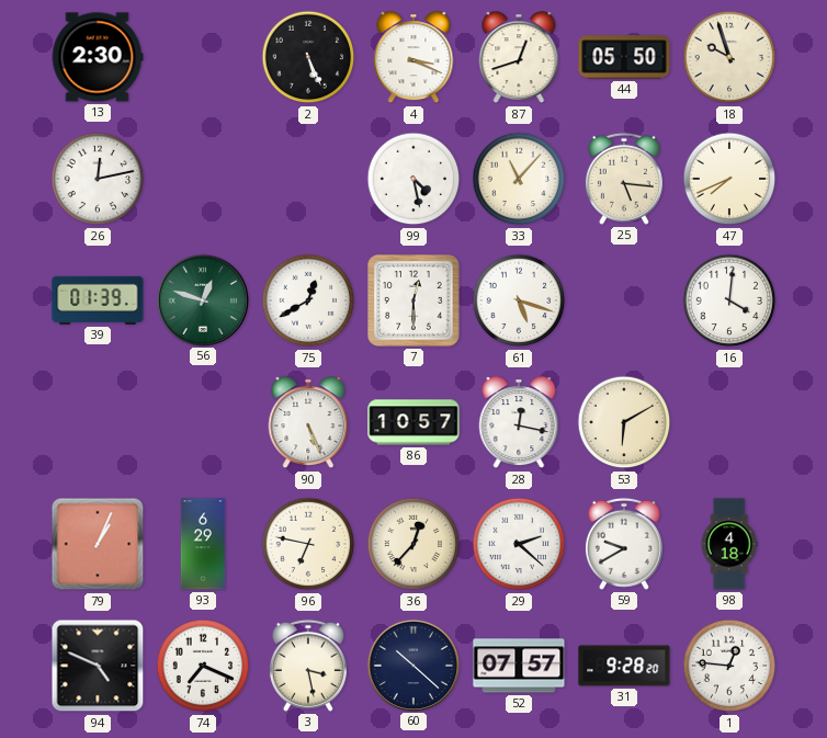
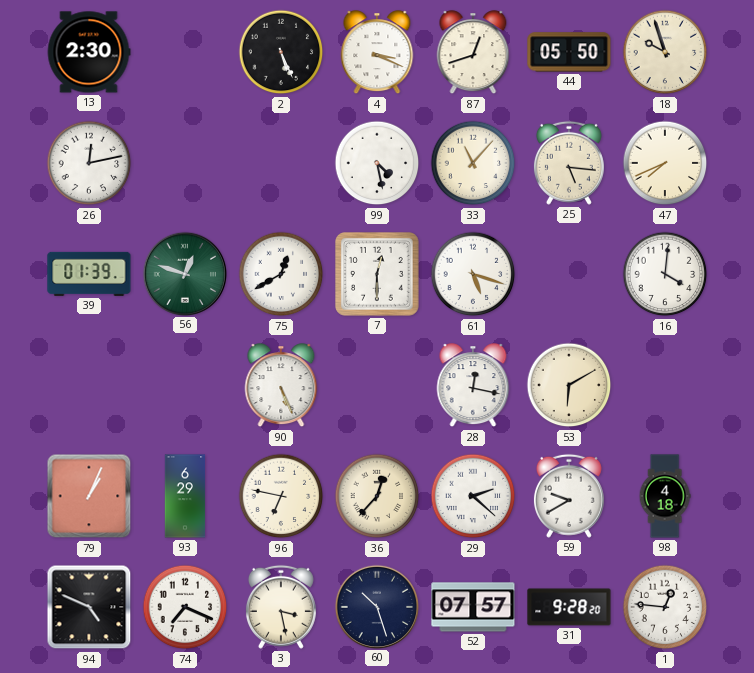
86: 10:57 -> none (413, 422)
60: 10:22 -> 10:27 (376, 606)
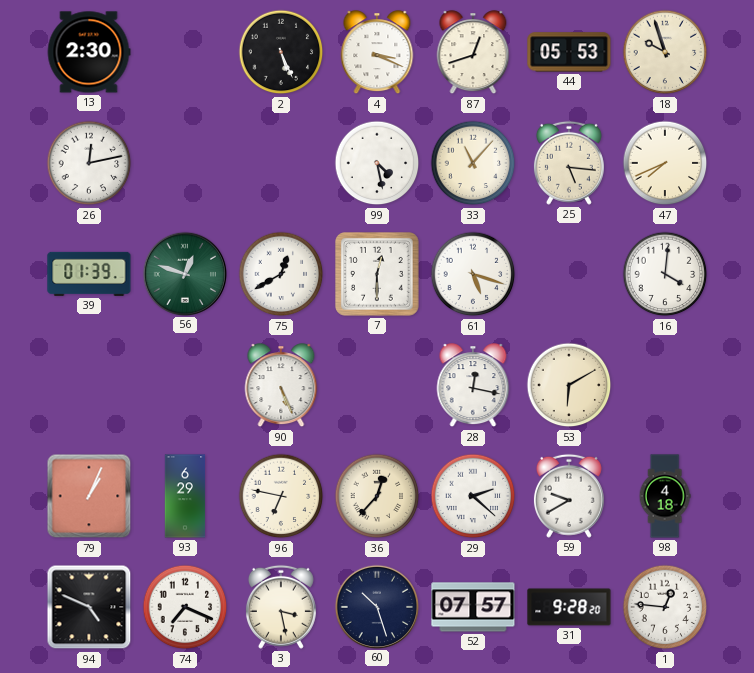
44: 05:50 -> 05:53 (569, 52)
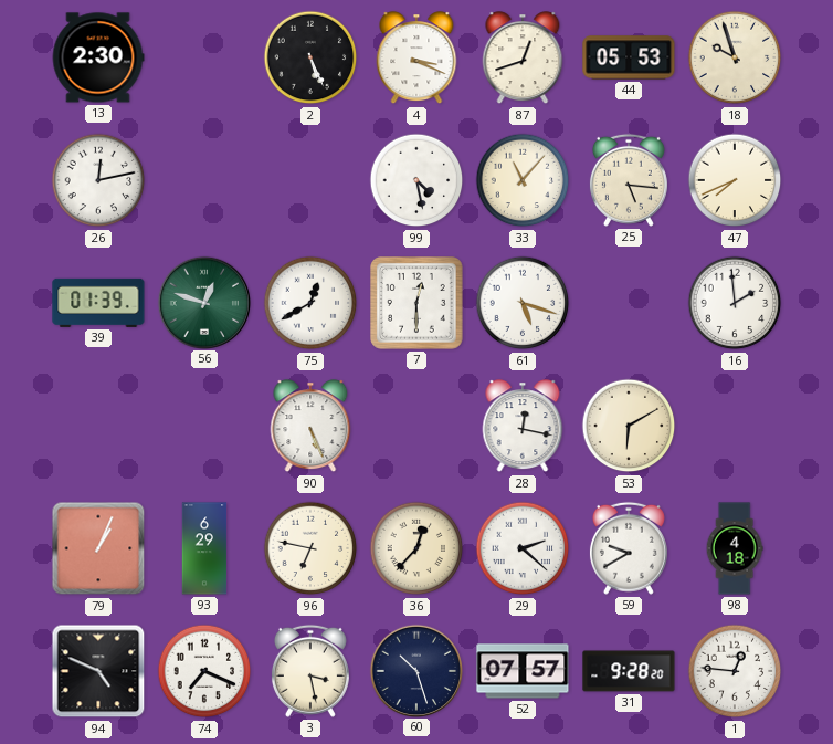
16: 4:01 -> 1:59 (735, 303)
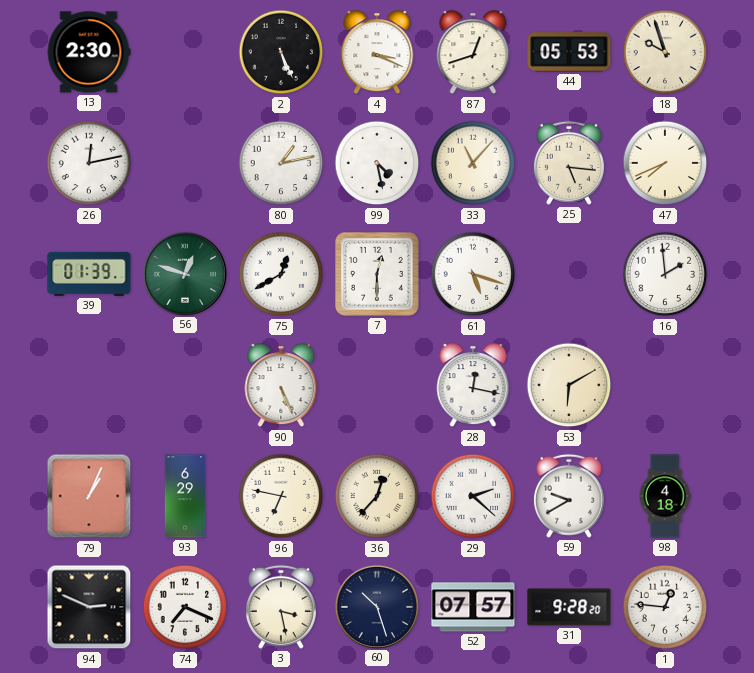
80: none -> 1:13 (281, 163)
94: 4:49 -> 2:49 (89, 607)
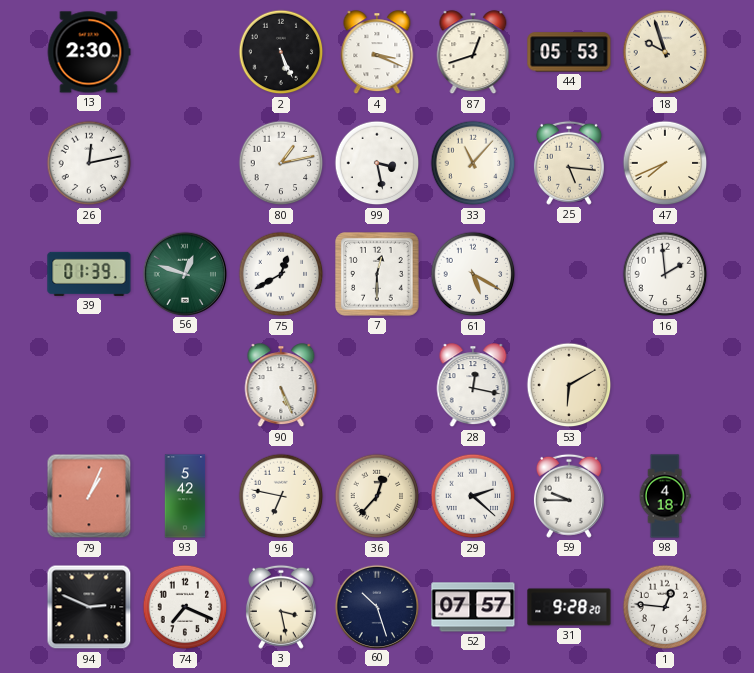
99: 4:28 -> 3:28 (377, 163)
61: 5:18 -> 5:20 (473, 274)
93: 6:29 -> 5:42 (185, 496)
59: 9:40 -> 9:45 (569, 496)
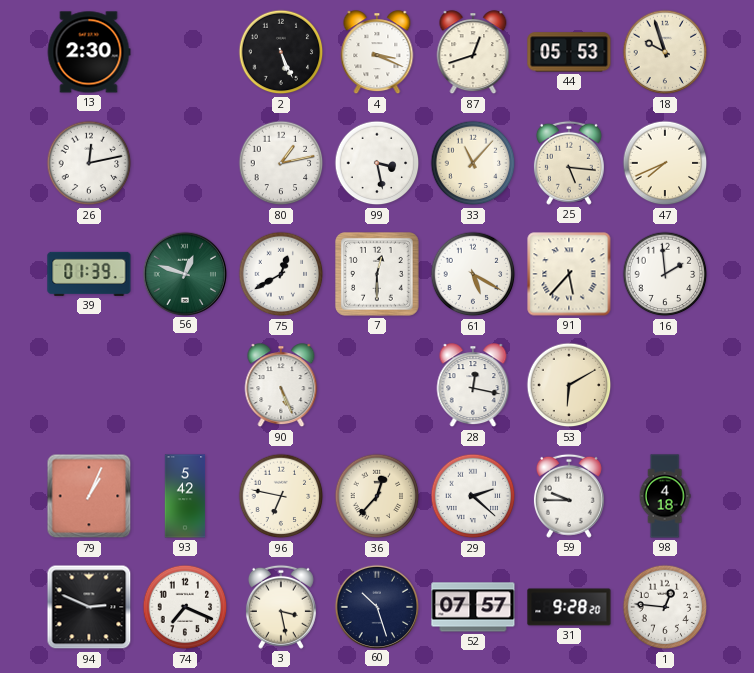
91: none -> 5:37 (569, 274)
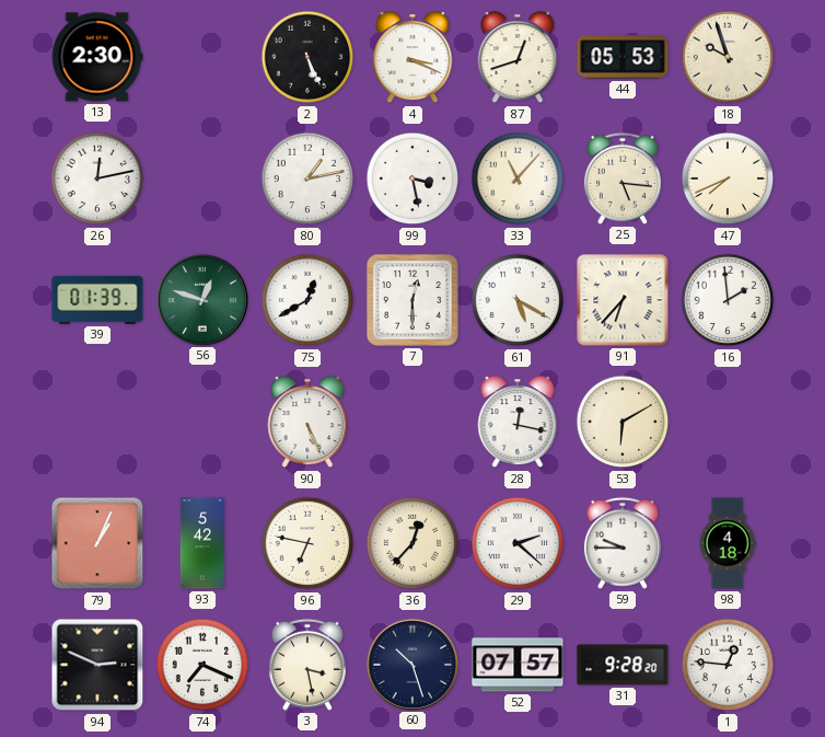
91: 5:37 -> 6:37 (623, 300)
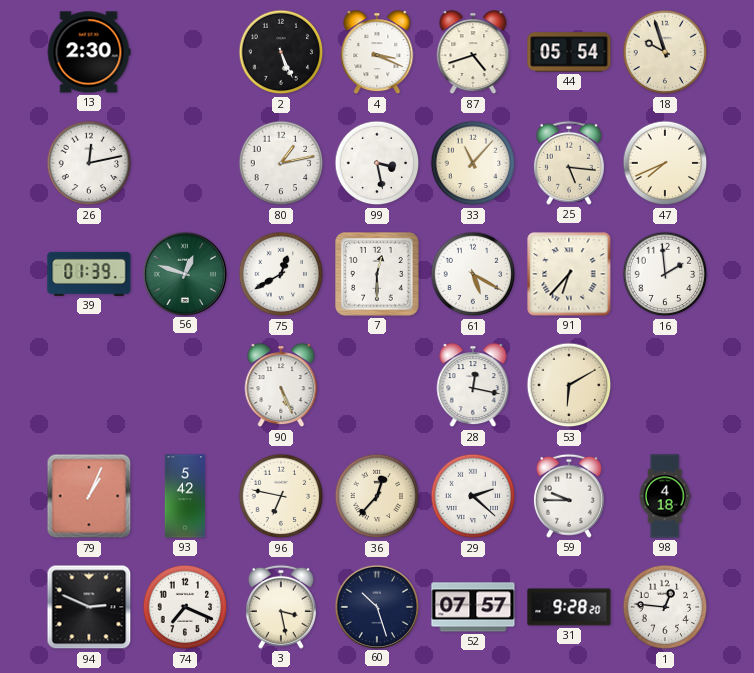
87: 12:42 -> 4:42 (473, 53)
44: 05:53 -> 05:54 (569, 52)
